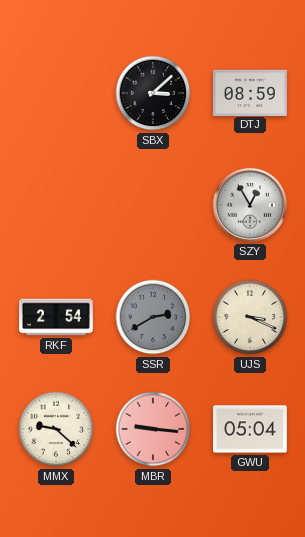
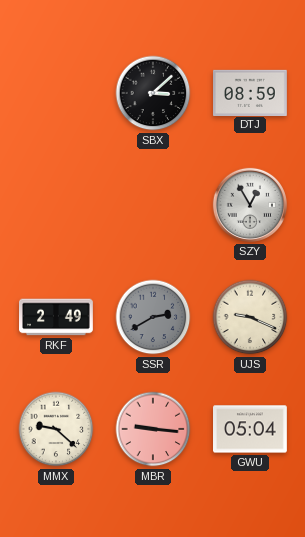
RKF: 2:54 -> 2:49 (57, 317)
UJS: 3:19 -> 9:19 (250, 317)
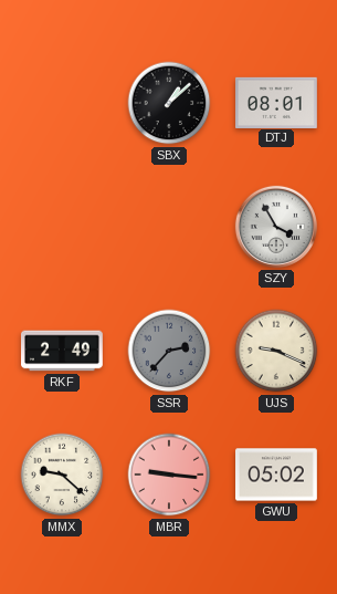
SBX: 3:08 -> 1:08 (169, 103)
DTJ: 08:59 -> 08:01 (277, 102)
SZY: 12:55 -> 3:55 (276, 227)
SSR: 2:40 -> 2:37 (169, 351)
GWU: 05:04 -> 05:02 (277, 475)
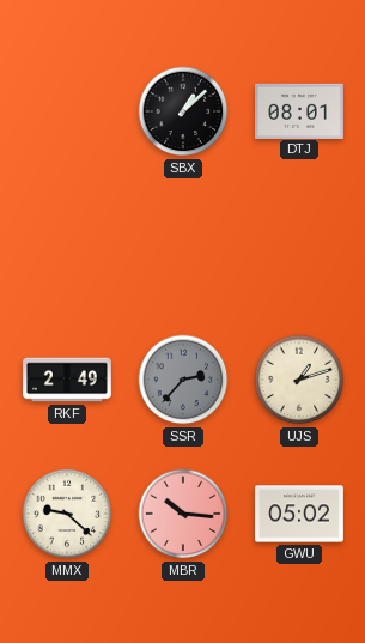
SZY: 3:55 -> none (276, 227)
UJS: 9:19 -> 1:12 (299, 380)
MBR: 9:16 -> 10:16 (183, 514)
